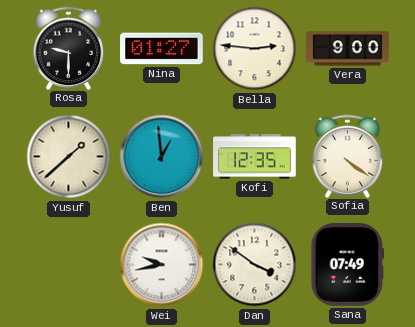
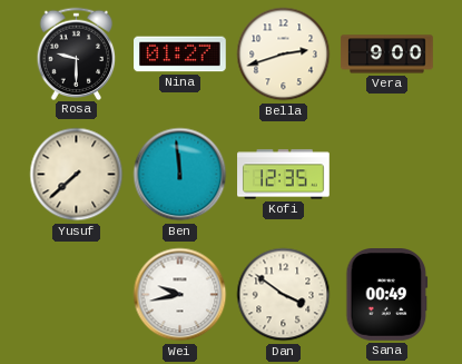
Bella: 2:46 -> 2:42 (284, 55)
Yusuf: 1:38 -> 7:38 (77, 175)
Ben: 12:59 -> 11:59 (180, 175)
Sofia: 4:21 -> none (348, 156)
Sana: 07:49 -> 00:49 (387, 295)
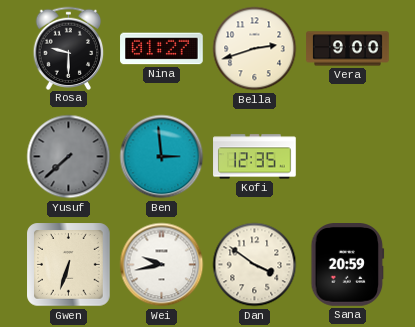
Yusuf dial: cream -> grey (69, 157)
Ben: 11:59 -> 2:59 (162, 157)
Gwen: none -> 6:33 (69, 265)
Sana: 00:49 -> 20:59 (348, 265)
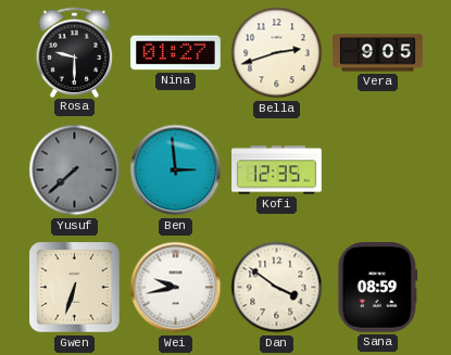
Vera: 9:00 -> 9:05 (378, 53)
Sana: 20:59 -> 08:59 (378, 288)
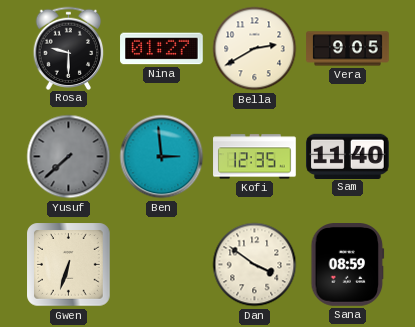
Bella: 2:42 -> 2:40 (255, 49)
Sam: none -> 11:40 (348, 156)
Wei: 9:43 -> none (176, 288)
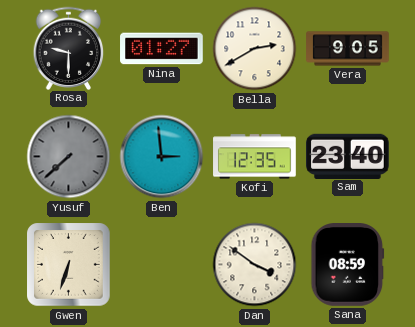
Sam: 11:40 -> 23:40 (348, 156)
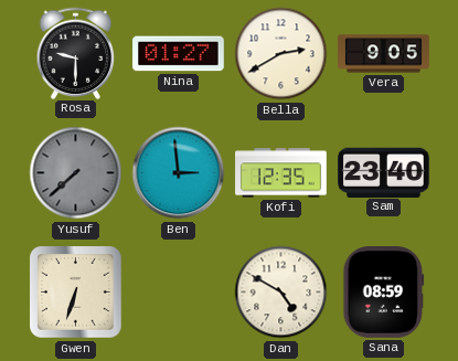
Dan: 3:51 -> 4:50 (281, 293)
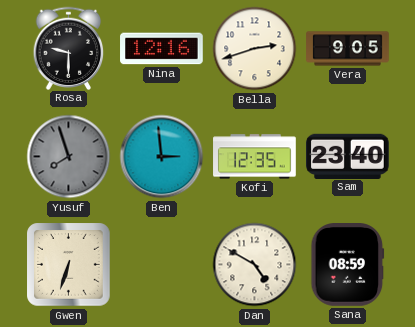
Nina: 01:27 -> 12:16 (162, 49)
Bella: 2:40 -> 2:42 (255, 49)
Yusuf: 7:38 -> 7:57 (69, 157)
